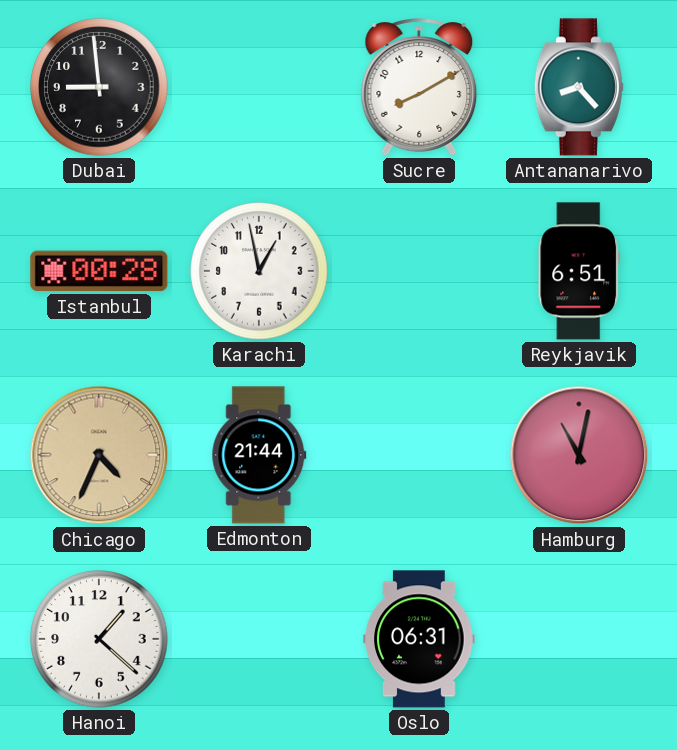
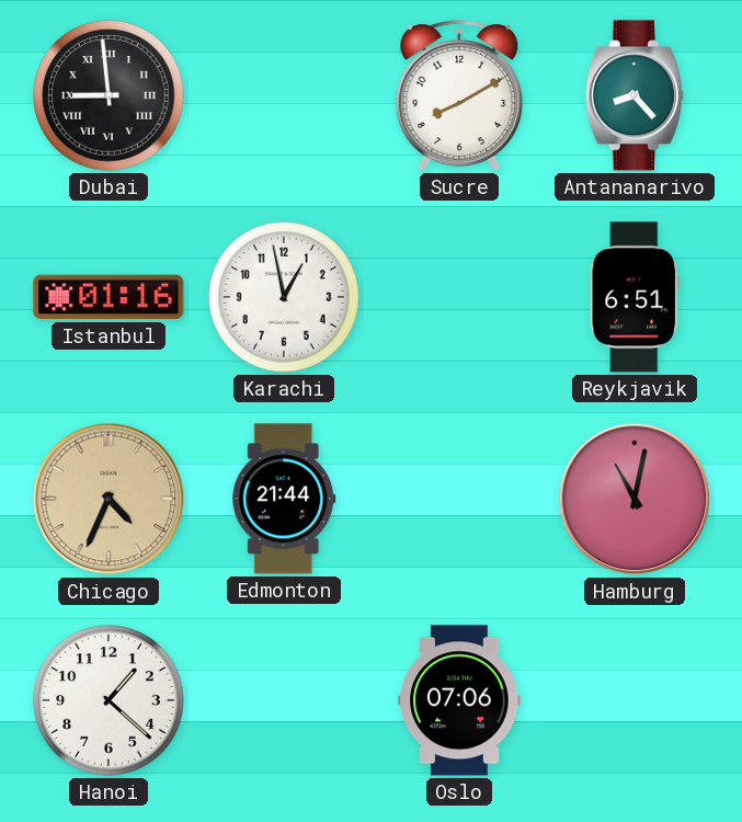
Dubai numerals: Arabic -> Roman (109, 95)
Istanbul: 00:28 -> 01:16 (109, 297)
Oslo: 06:31 -> 07:06 (459, 700)
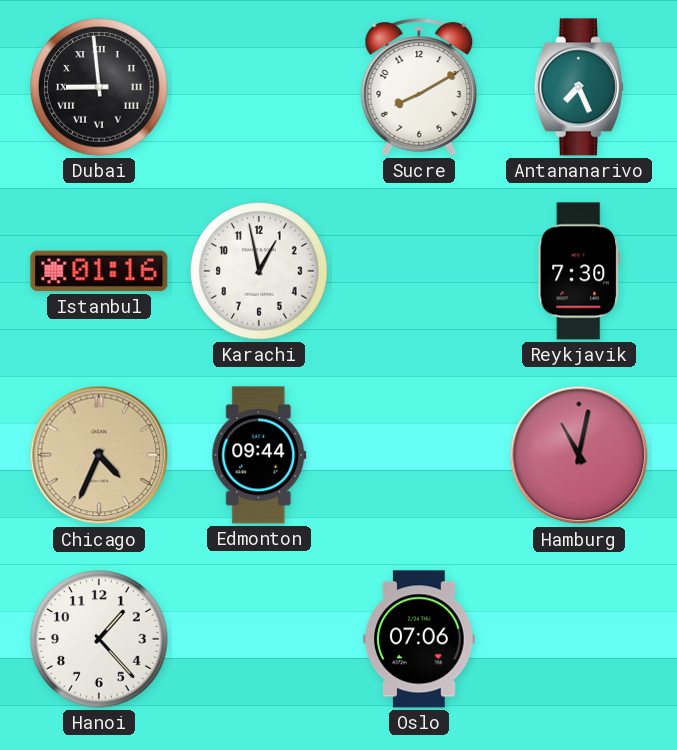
Antananarivo: 8:23 -> 7:26 (579, 87)
Reykjavik: 6:51 -> 7:30 (579, 271)
Edmonton: 21:44 -> 09:44 (259, 455)
Hanoi: 1:22 -> 1:23 (99, 639)
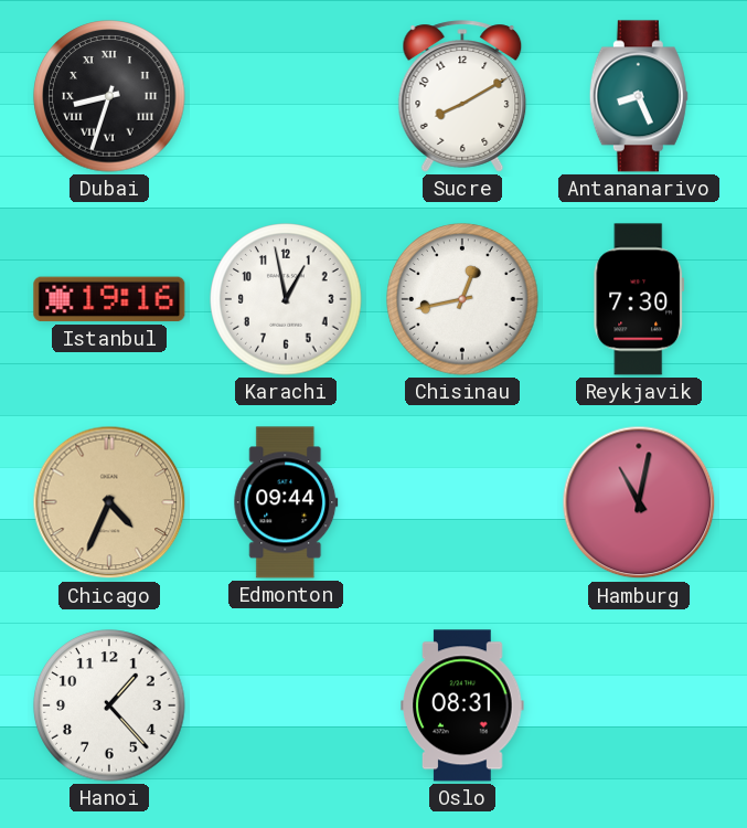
Dubai: 8:59 -> 8:33 (109, 96)
Antananarivo: 7:26 -> 8:26 (639, 96)
Istanbul: 01:16 -> 19:16 (109, 299)
Chisinau: none -> 12:43 (462, 299)
Oslo: 07:06 -> 08:31 (462, 705)
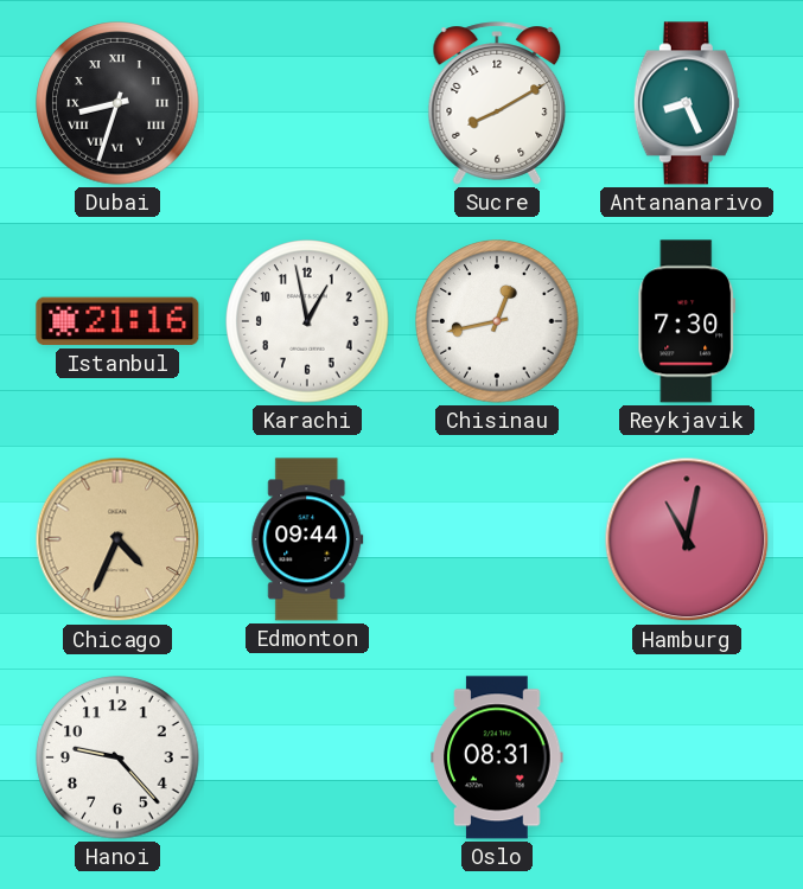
Istanbul: 19:16 -> 21:16 (117, 321)
Hanoi: 1:23 -> 9:23 (117, 757)
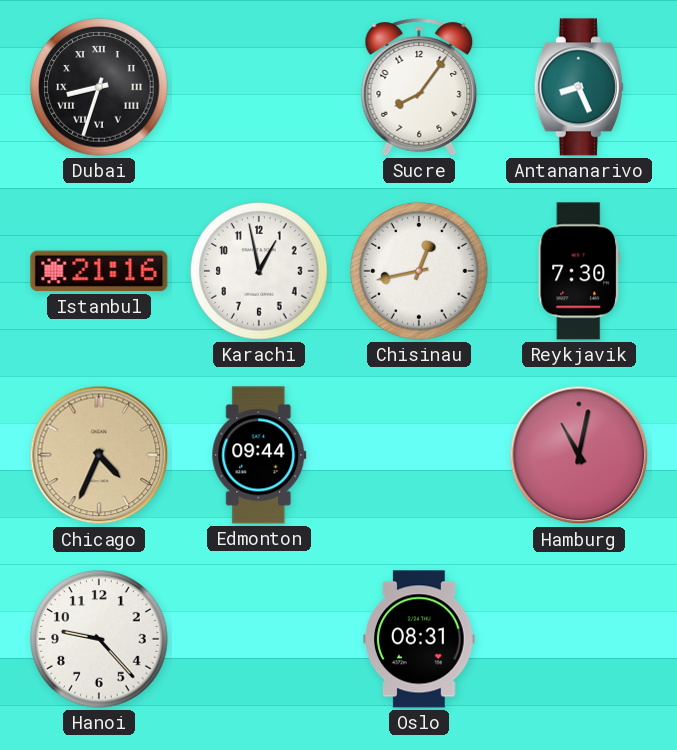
Sucre: 8:10 -> 8:06 (419, 87)
